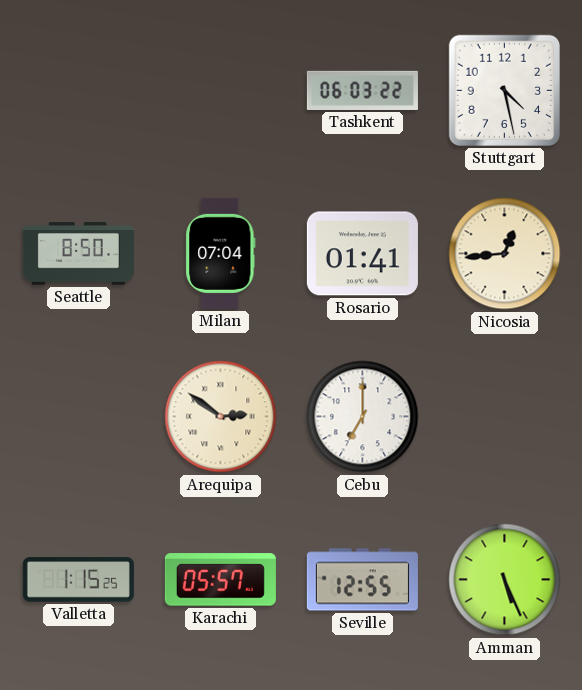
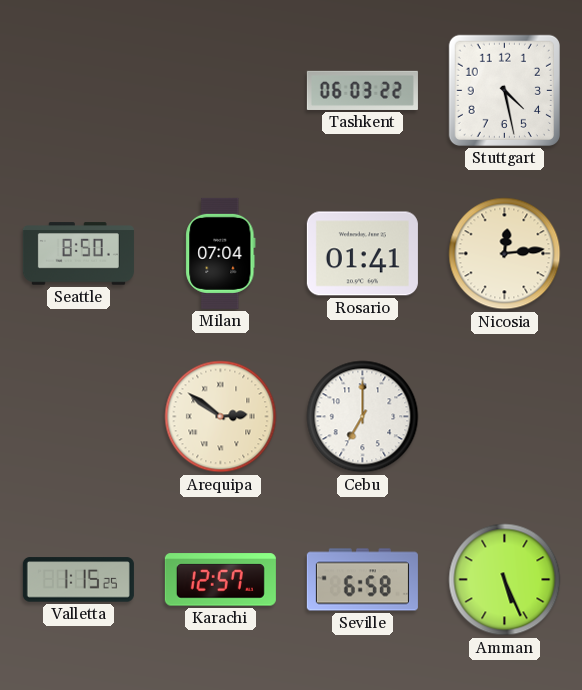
Nicosia: 12:44 -> 12:14 (505, 254)
Karachi: 05:57 -> 12:57 (220, 580)
Seville: 12:55 -> 6:58 (362, 580)
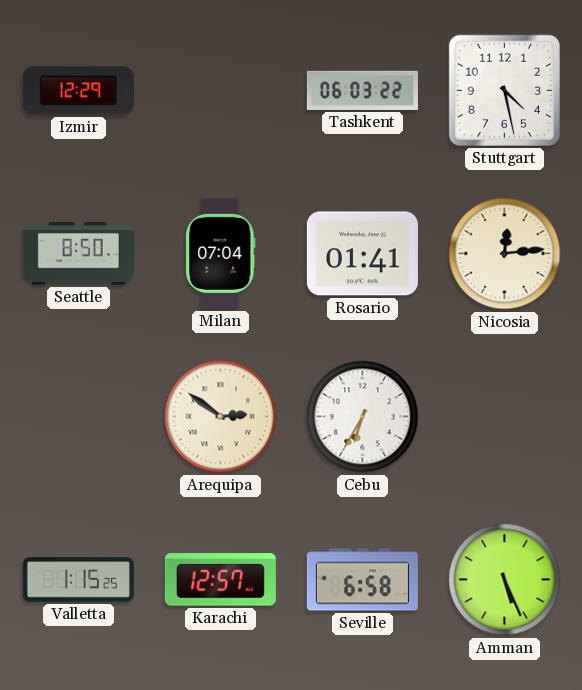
Izmir: none -> 12:29 (78, 91)
Cebu: 7:00 -> 6:35 (363, 417)
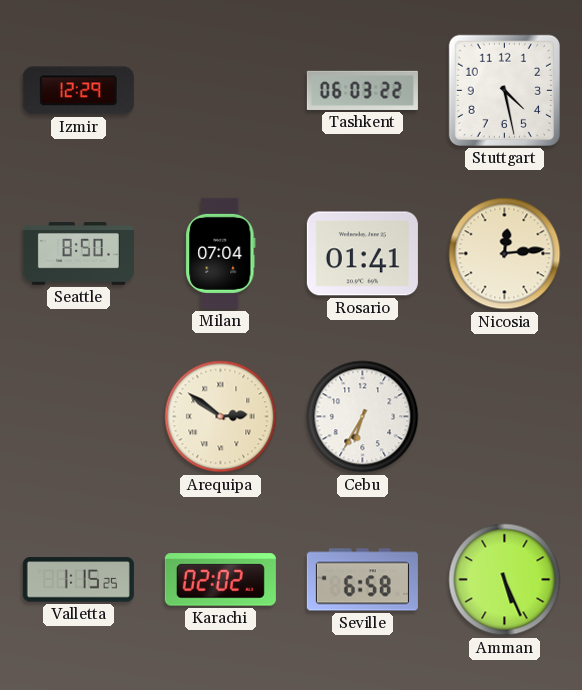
Karachi: 12:57 -> 02:02 (220, 580)
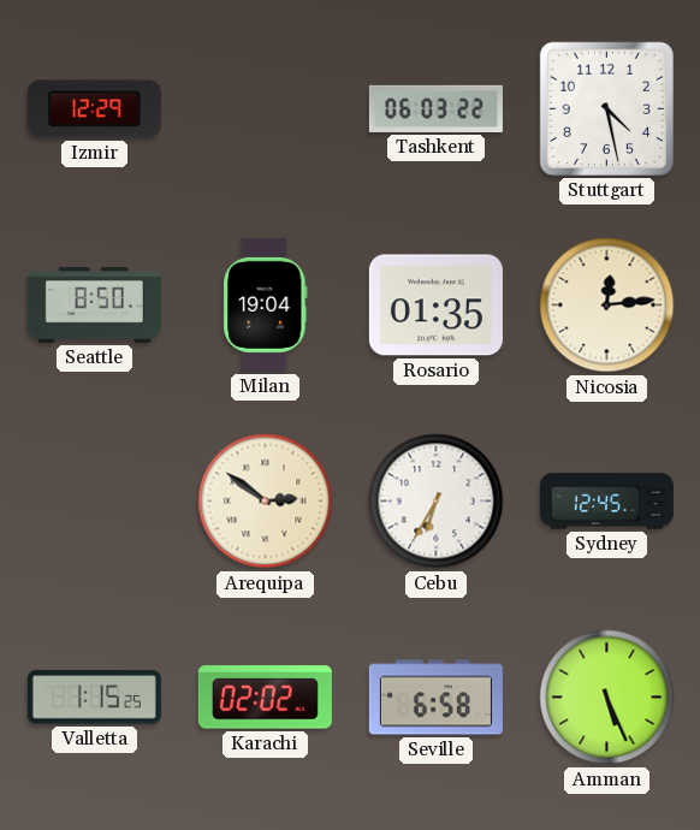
Milan: 07:04 -> 19:04 (266, 304)
Rosario: 01:41 -> 01:35 (435, 306)
Sydney: none -> 12:45 (606, 502)
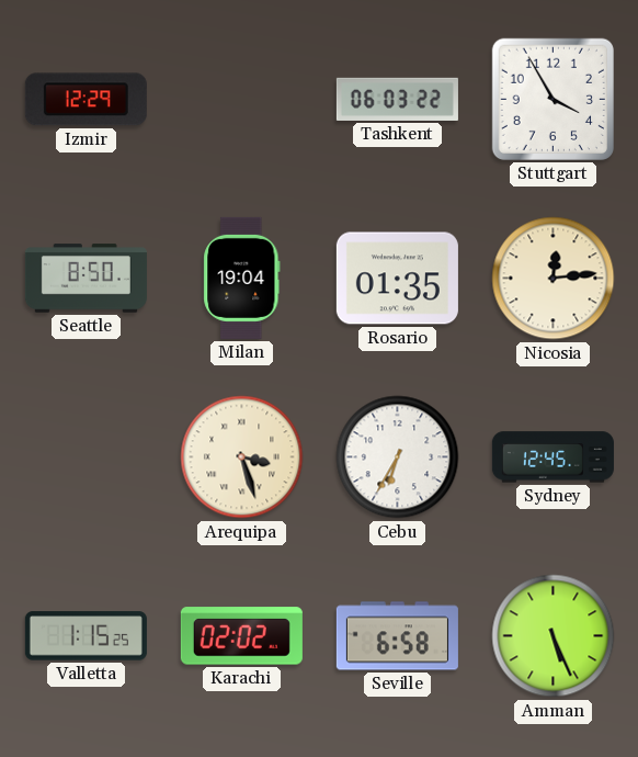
Stuttgart: 4:28 -> 3:55 (552, 99)
Arequipa: 2:51 -> 3:27 (242, 457)
